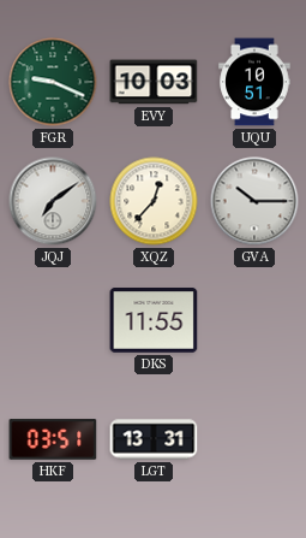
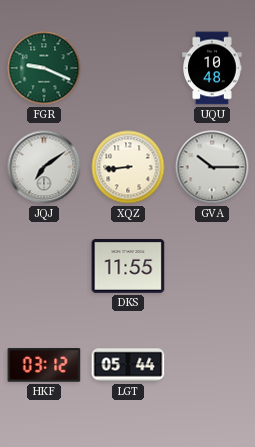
EVY: 10:03 -> none (154, 82)
UQU: 10:51 -> 10:48 (212, 68)
XQZ: 12:37 -> 8:44 (128, 167)
HKF: 03:51 -> 03:12 (44, 365)
LGT: 13:31 -> 05:44 (128, 365)
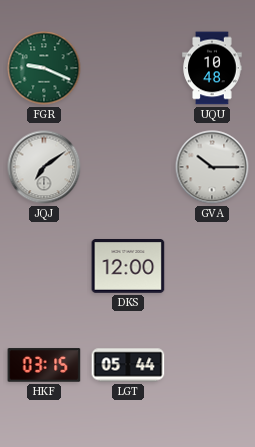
XQZ: 8:44 -> none (128, 167)
DKS: 11:55 -> 12:00 (128, 267)
HKF: 03:12 -> 03:15 (44, 365)
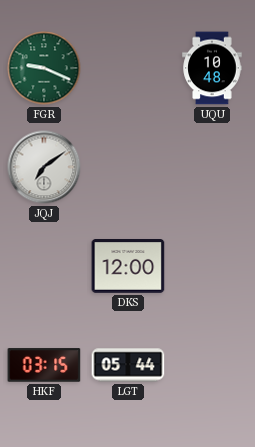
GVA: 10:15 -> none (212, 167)
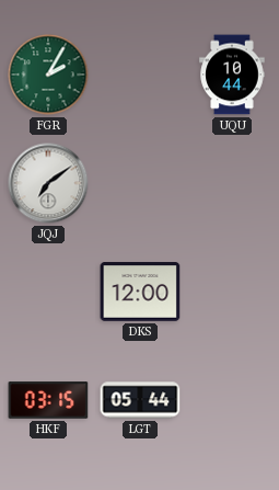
FGR: 9:19 -> 2:05 (48, 75)
UQU: 10:48 -> 10:44 (232, 75)
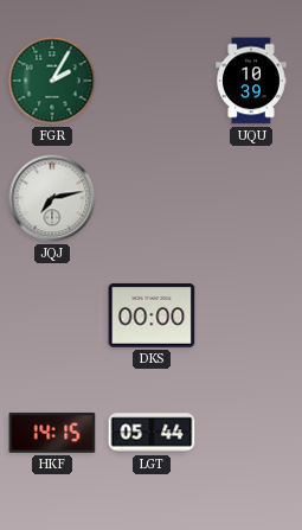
UQU: 10:44 -> 10:39 (251, 81)
JQJ: 7:09 -> 7:13 (52, 198)
DKS: 12:00 -> 00:00 (152, 317)
HKF: 03:15 -> 14:15 (52, 433)
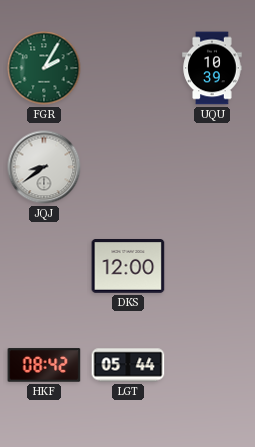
JQJ: 7:13 -> 8:39 (44, 167)
DKS: 00:00 -> 12:00 (128, 267)
HKF: 14:15 -> 08:42 (44, 365)
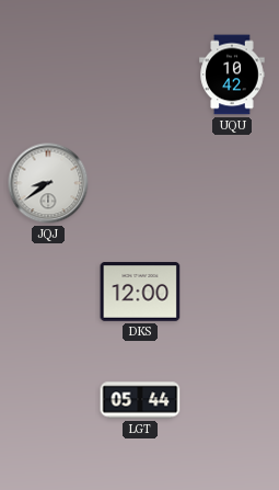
FGR: 2:05 -> none (44, 68)
UQU: 10:39 -> 10:42 (232, 75)
HKF: 08:42 -> none (44, 365)
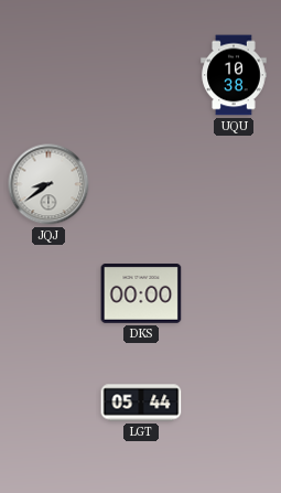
UQU: 10:42 -> 10:38 (234, 75)
DKS: 12:00 -> 00:00 (141, 294)
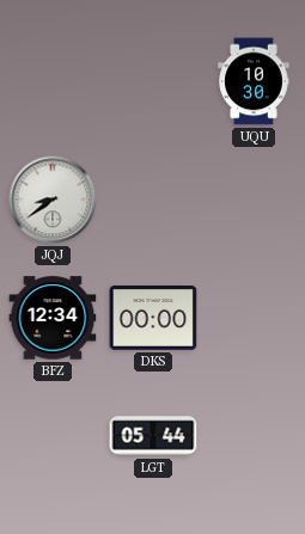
UQU: 10:38 -> 10:30 (254, 81)
BFZ: none -> 12:34 (53, 318)
